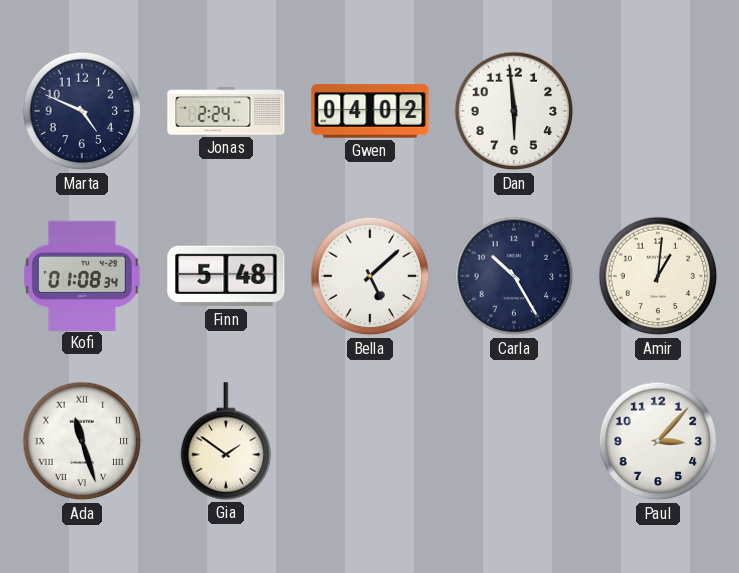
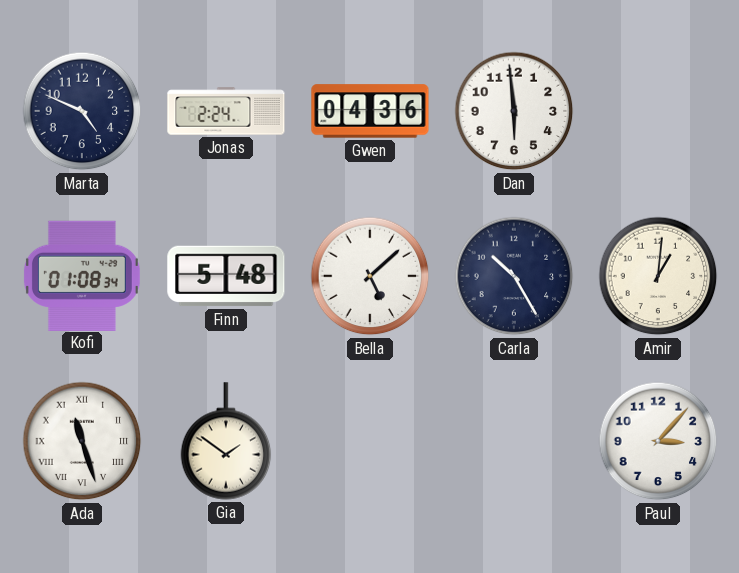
Gwen: 04:02 -> 04:36 (370, 111)
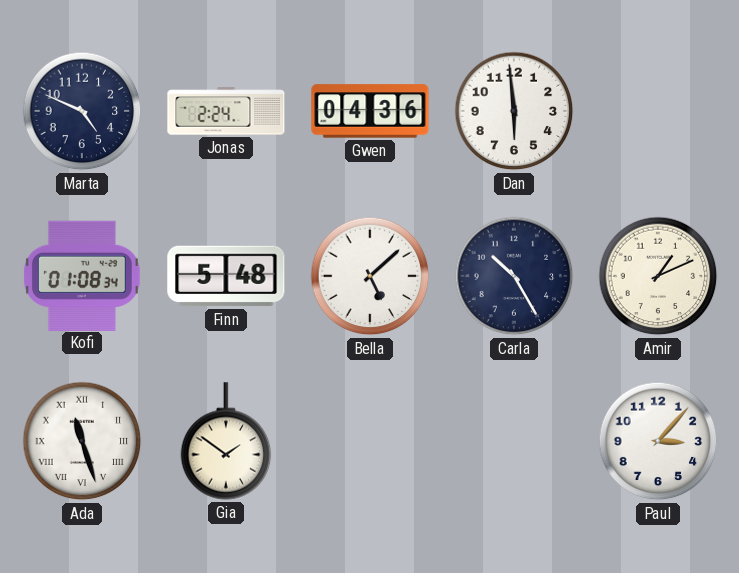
Amir: 1:01 -> 1:11 (658, 276)
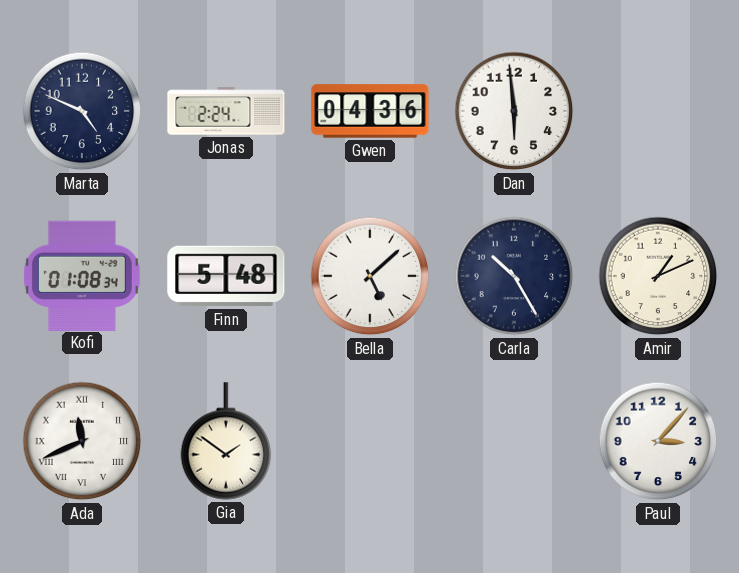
Ada: 11:27 -> 11:41 (82, 441)
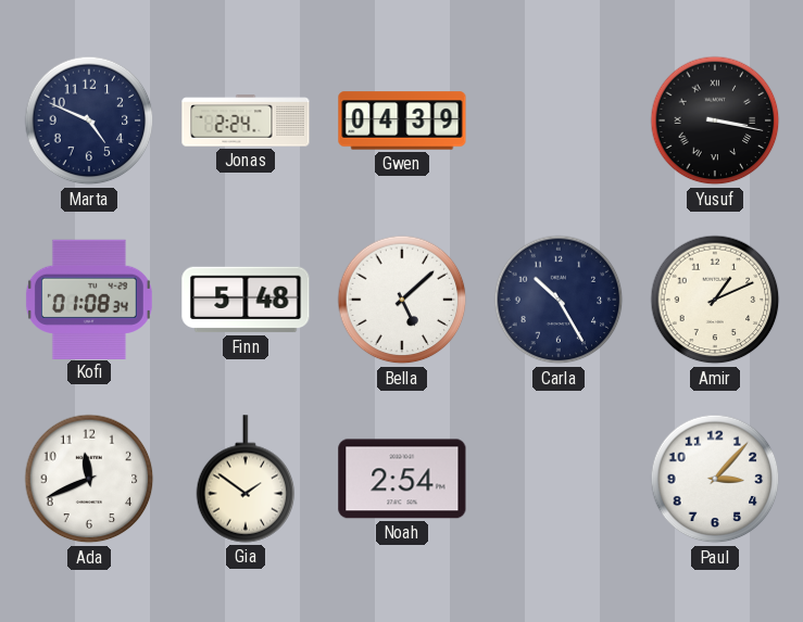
Gwen: 04:36 -> 04:39 (402, 120)
Dan: 5:59 -> none (514, 111)
Yusuf: none -> 3:17 (715, 120)
Ada numerals: Roman -> Arabic (89, 479)
Noah: none -> 2:54 (402, 479)
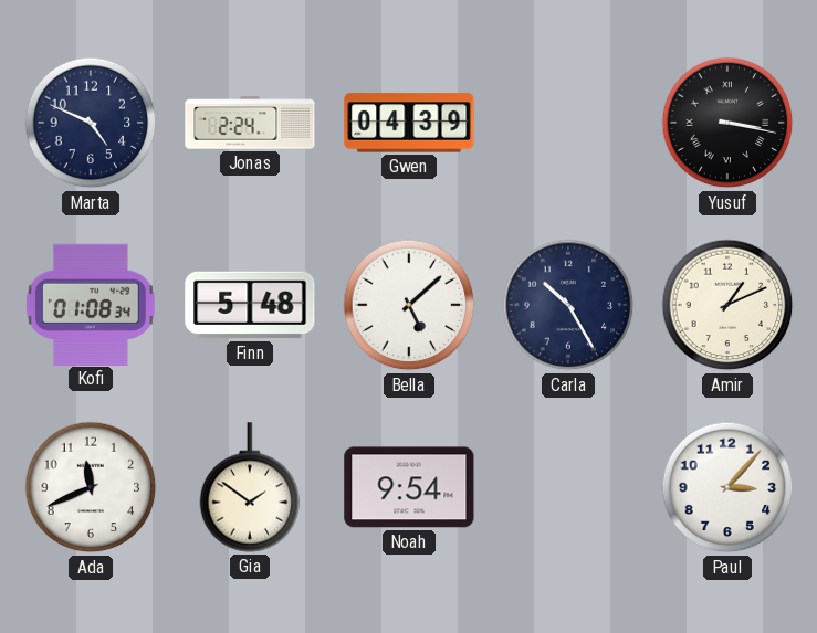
Noah: 2:54 -> 9:54 (409, 487)
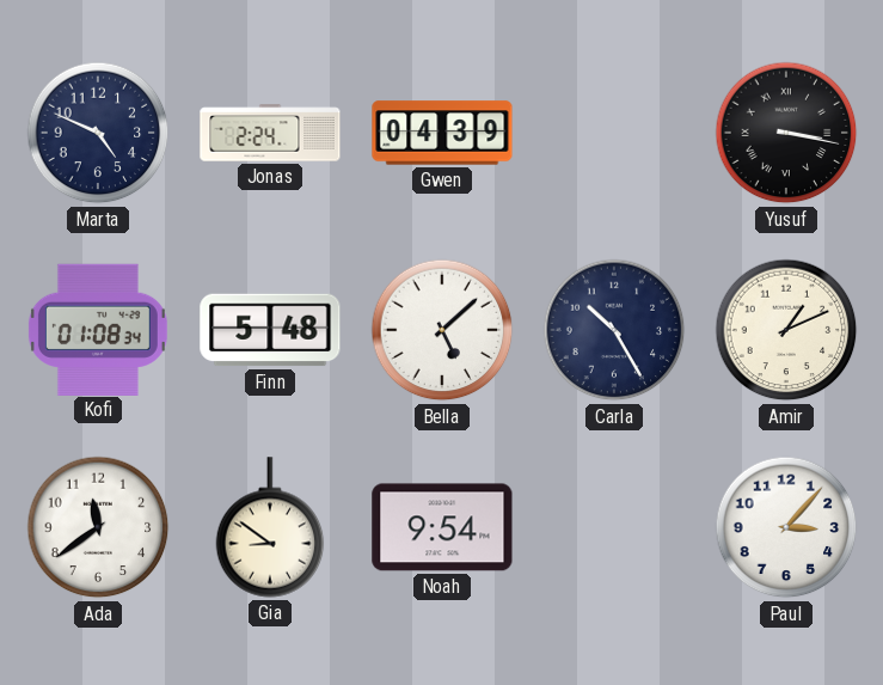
Ada: 11:41 -> 11:39 (98, 527)
Gia: 1:51 -> 8:51 (270, 527)
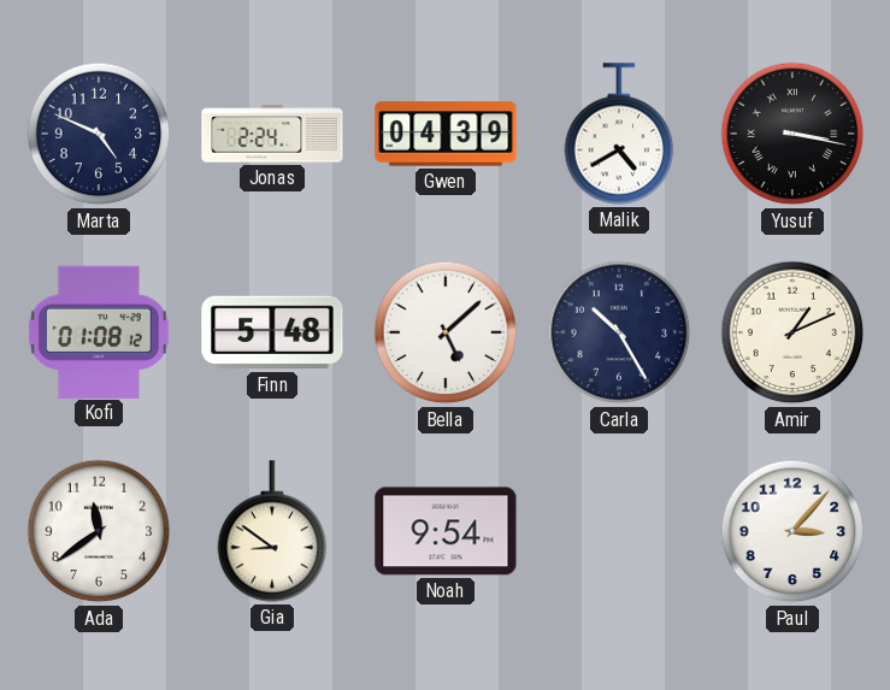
Malik: none -> 4:40 (619, 134)
Kofi: 01:08:34 -> 01:08:12 (99, 331)
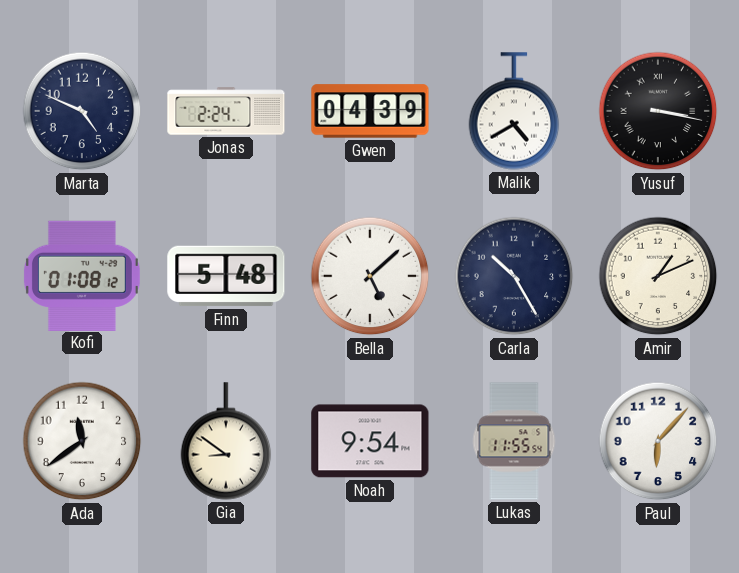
Lukas: none -> 11:55 (514, 441)
Paul: 3:07 -> 6:07 (658, 441)
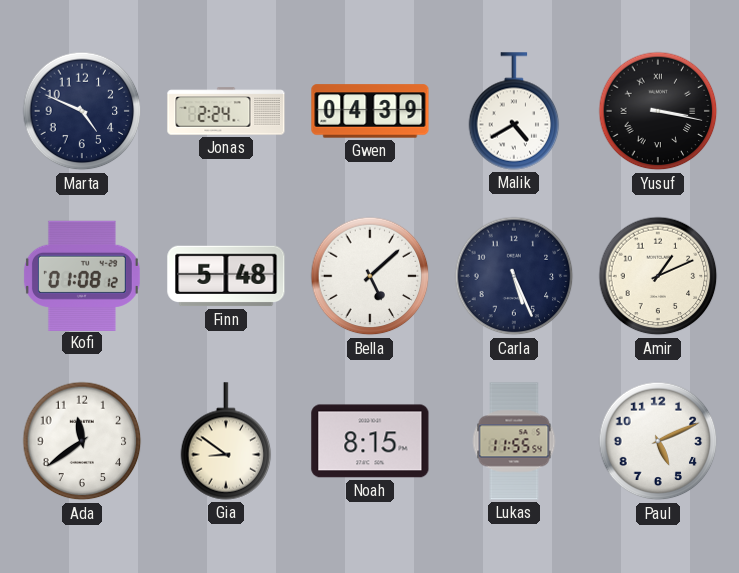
Carla: 10:25 -> 5:26 (514, 276)
Noah: 9:54 -> 8:15 (370, 441)
Paul: 6:07 -> 5:11 (658, 441)
